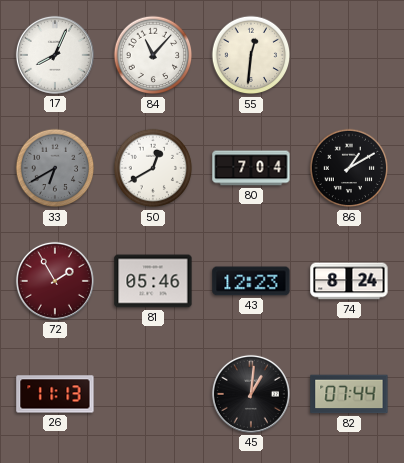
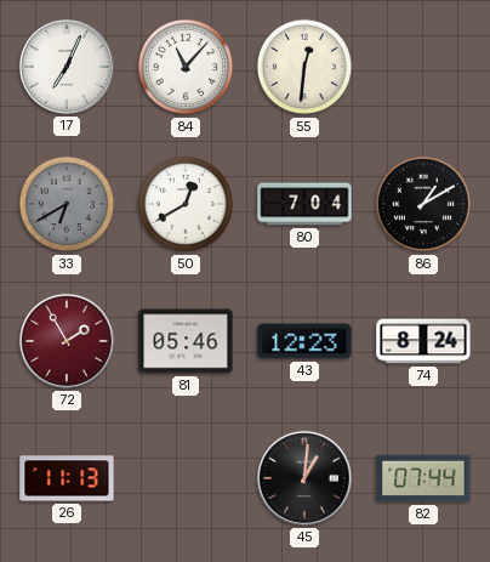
17: 8:04 -> 7:04 (67, 67)
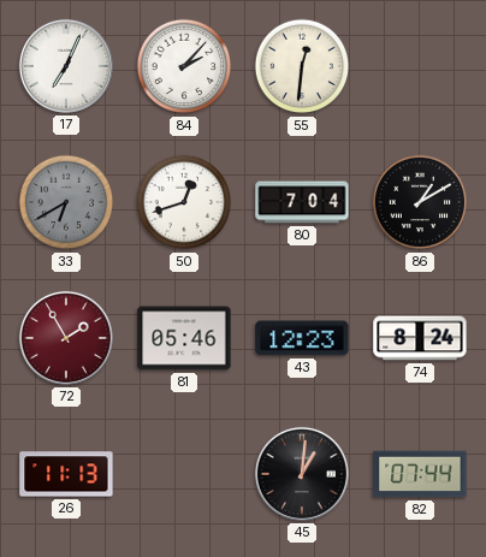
84: 11:07 -> 2:07 (184, 66)
50: 12:40 -> 12:42 (184, 202)
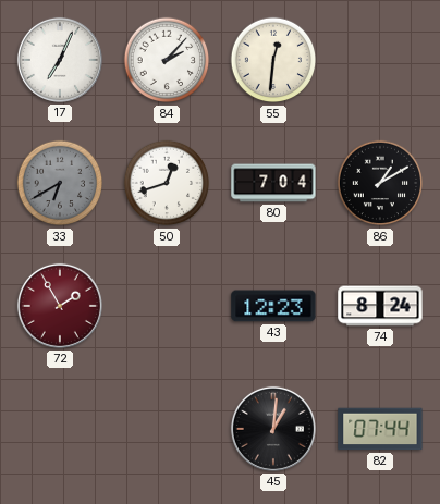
81: 05:46 -> none (184, 338)
26: 11:13 -> none (66, 474)
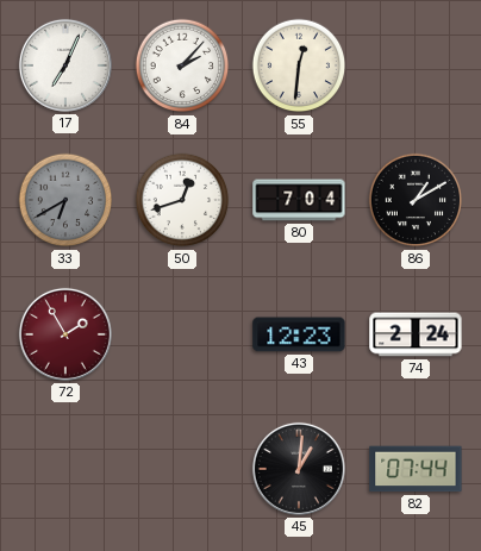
74: 8:24 -> 2:24 (416, 334)
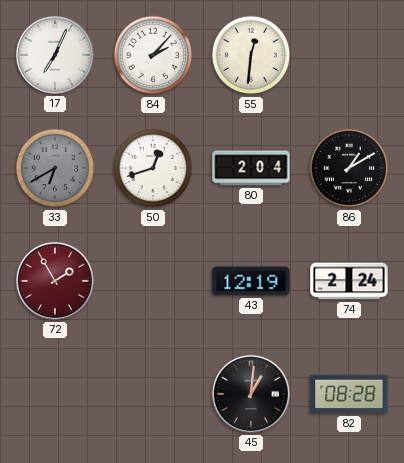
80: 7:04 -> 2:04 (251, 168)
43: 12:23 -> 12:19 (251, 281)
82: 07:44 -> 08:28 (349, 394)
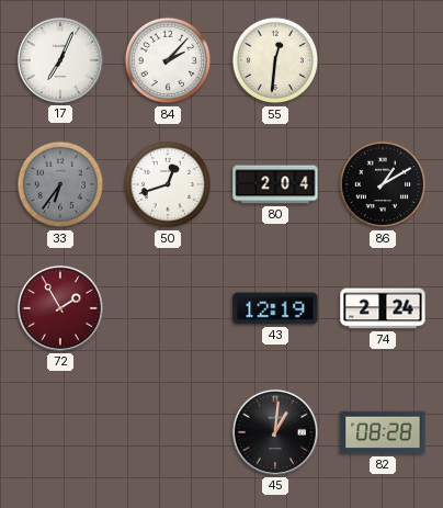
33: 6:40 -> 6:36 (60, 184)
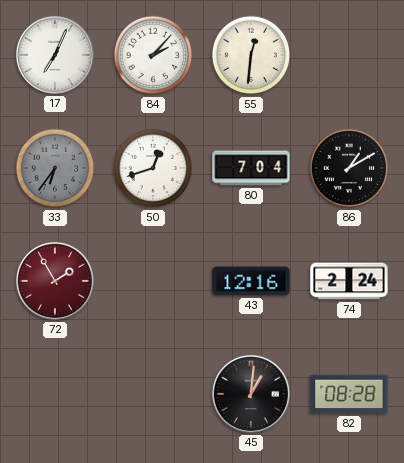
80: 2:04 -> 7:04 (251, 168)
43: 12:19 -> 12:16 (251, 281)
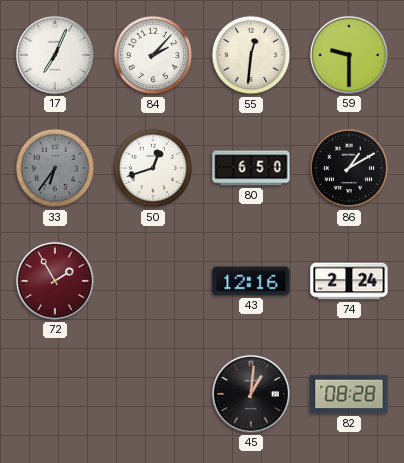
59: none -> 9:30 (349, 55)
80: 7:04 -> 6:50 (251, 168)
